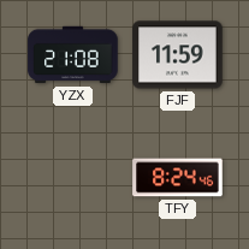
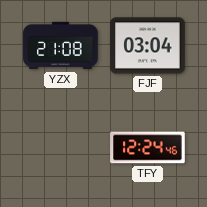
FJF: 11:59 -> 03:04 (148, 46)
TFY: 8:24 -> 12:24 (148, 148)
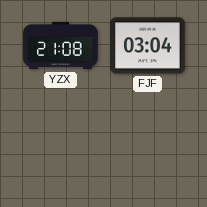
TFY: 12:24 -> none (148, 148)
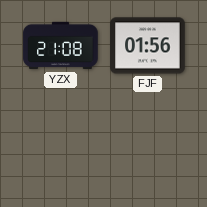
FJF: 03:04 -> 01:56 (148, 46)
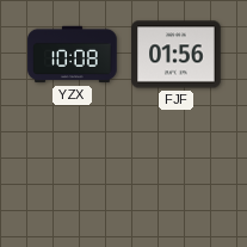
YZX: 21:08 -> 10:08 (73, 55)
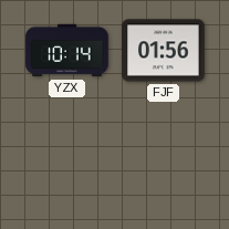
YZX: 10:08 -> 10:14 (67, 51)
